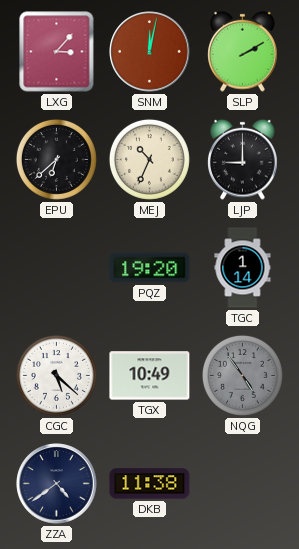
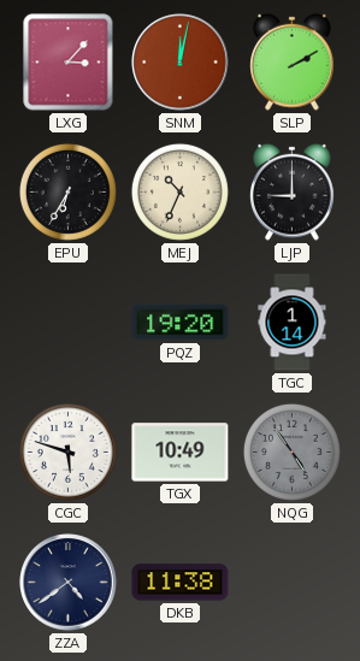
EPU: 6:38 -> 6:35 (67, 191)
CGC: 5:22 -> 5:48 (67, 452)
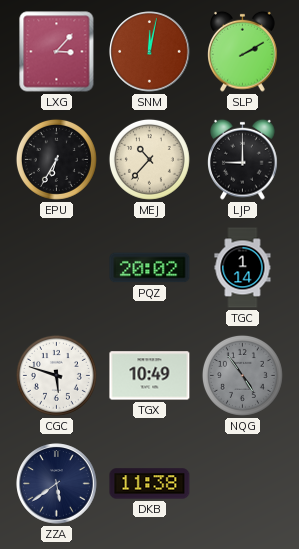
MEJ: 10:34 -> 10:37 (149, 159)
PQZ: 19:20 -> 20:02 (150, 268)
ZZA: 4:39 -> 5:39 (57, 484)
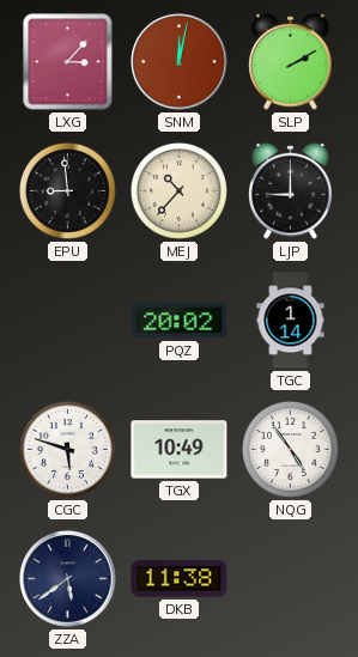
EPU: 6:35 -> 8:59 (67, 190)
NQG dial: grey -> white (290, 449)
